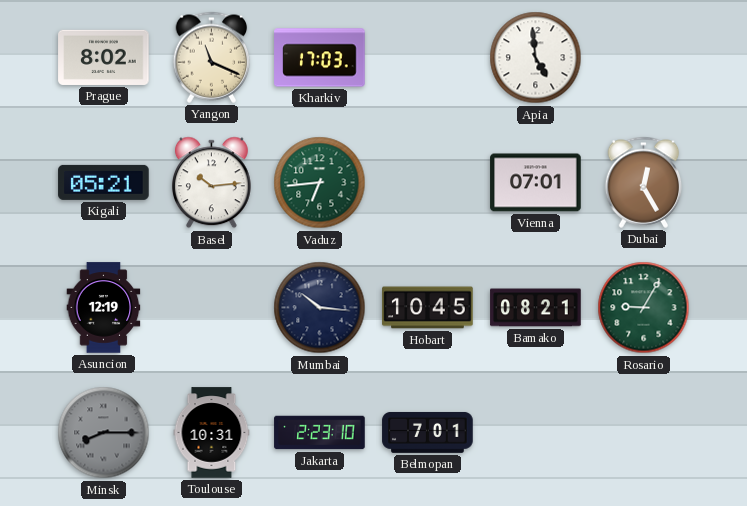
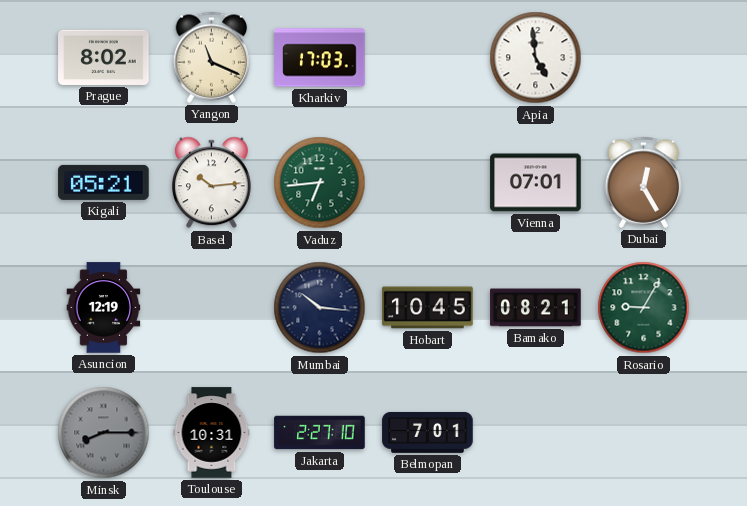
Jakarta: 2:23 -> 2:27 (320, 433)
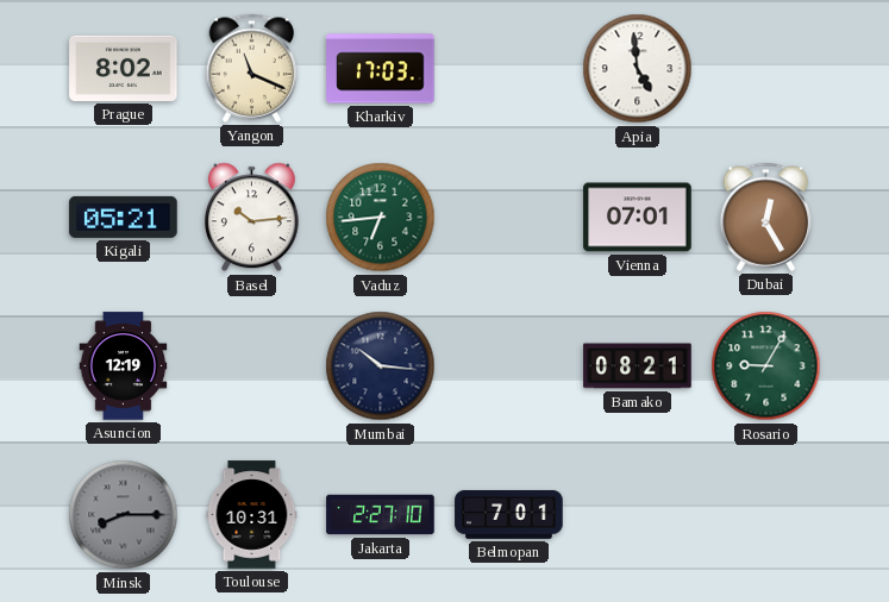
Hobart: 10:45 -> none (428, 308)
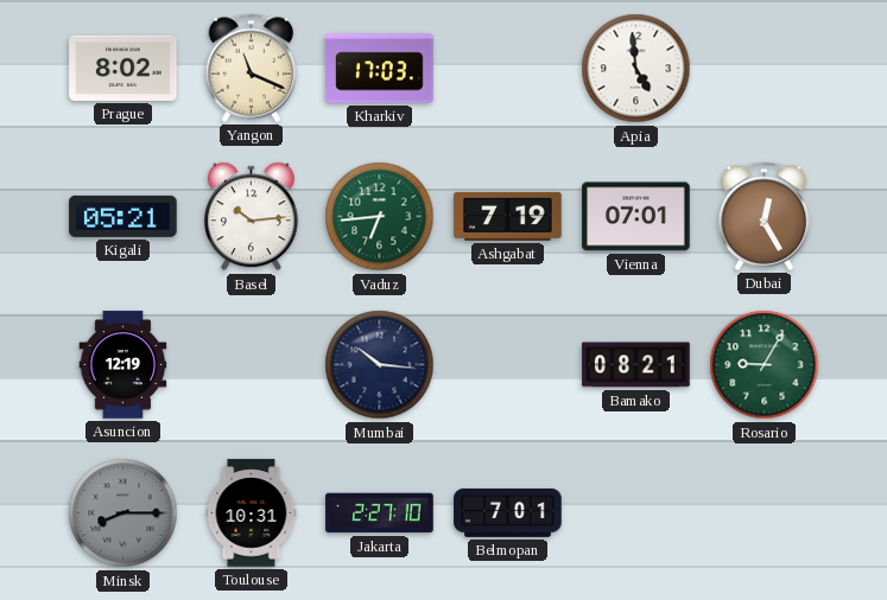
Ashgabat: none -> 7:19 (508, 216)
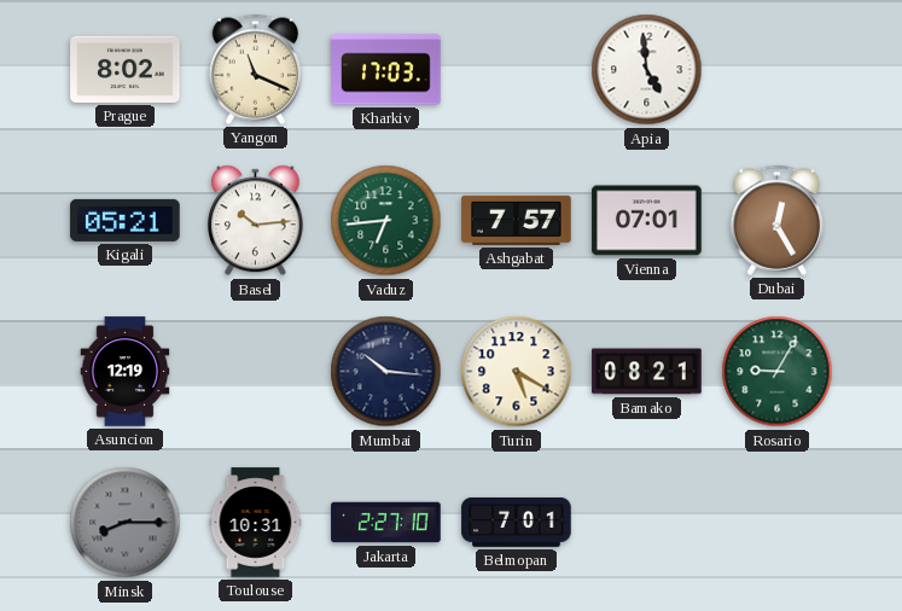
Ashgabat: 7:19 -> 7:57 (517, 220)
Turin: none -> 5:20 (517, 372)
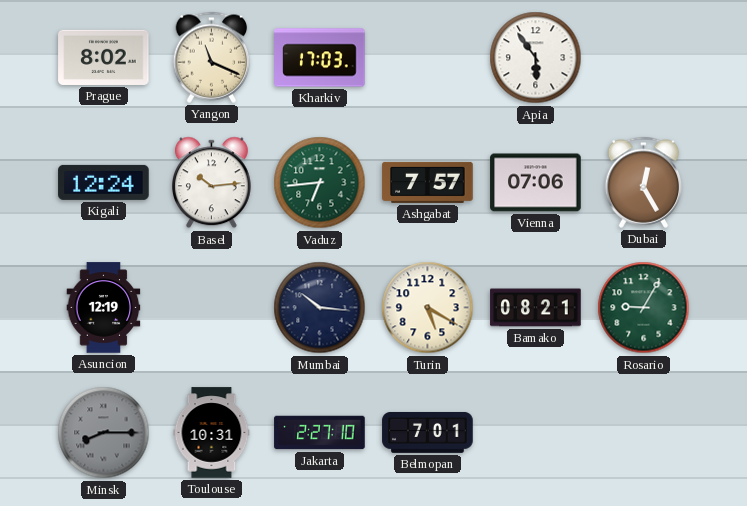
Apia: 4:59 -> 5:54 (536, 58)
Kigali: 05:21 -> 12:24 (104, 182)
Vienna: 07:01 -> 07:06 (536, 183)
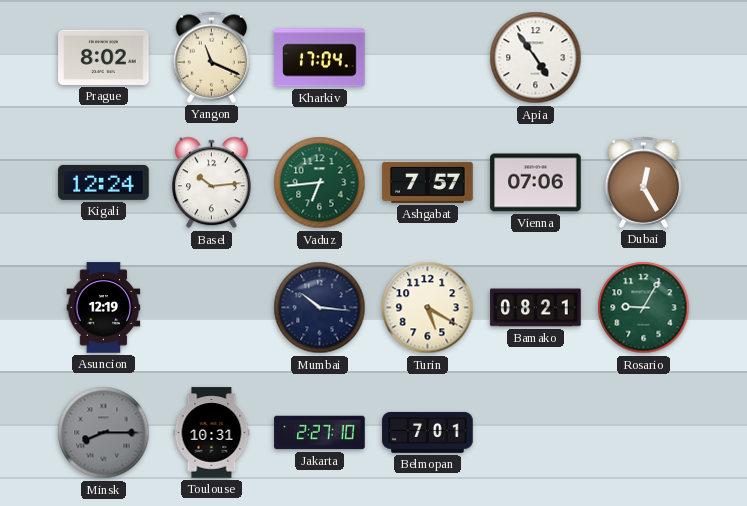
Kharkiv: 17:03 -> 17:04 (320, 58)
Apia: 5:54 -> 4:54 (536, 58)
